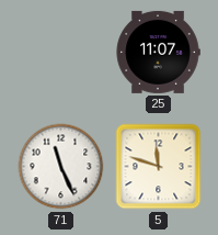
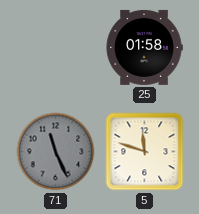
25: 11:07 -> 01:58 (144, 47)
71 dial: white -> grey (56, 152)
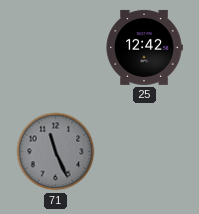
25: 01:58 -> 12:42 (144, 47)
5: 11:48 -> none (145, 152)
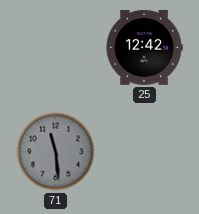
71: 11:26 -> 11:29 (56, 152)
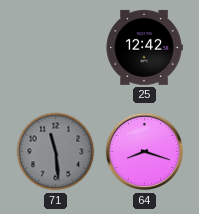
64: none -> 8:18 (145, 152)
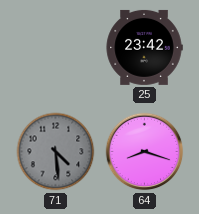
25: 12:42 -> 23:42 (144, 47)
71: 11:29 -> 4:29 (56, 152)
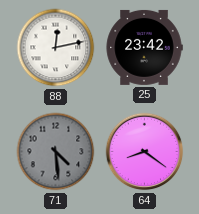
88: none -> 12:13 (56, 48)
64: 8:18 -> 8:21 (145, 152)
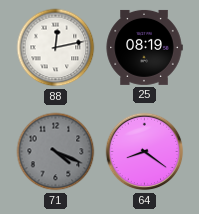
25: 23:42 -> 08:19 (144, 47)
71: 4:29 -> 4:19 (56, 152)
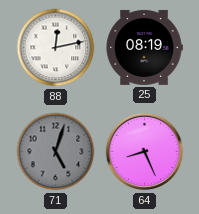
71: 4:19 -> 5:03 (56, 152)
64: 8:21 -> 8:26 (145, 152)
